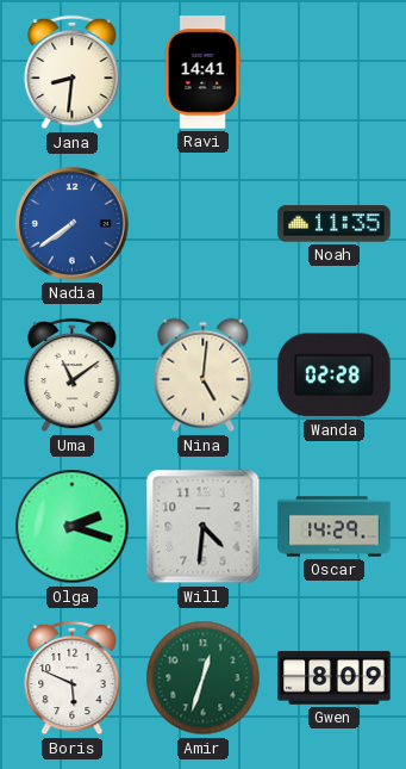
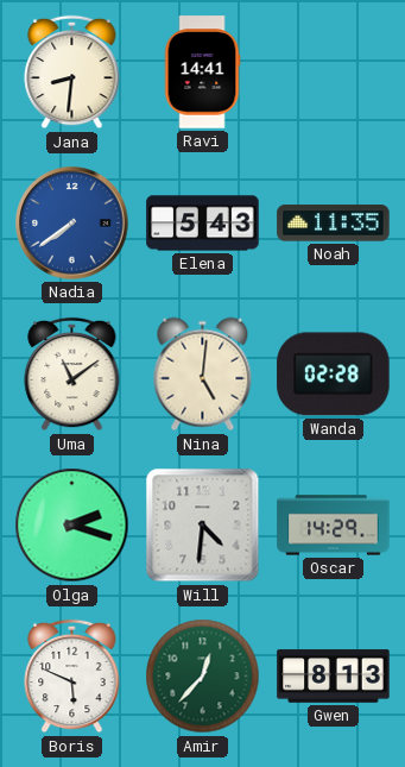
Elena: none -> 5:43 (203, 224)
Amir: 12:33 -> 12:37 (203, 677)
Gwen: 8:09 -> 8:13 (334, 677)
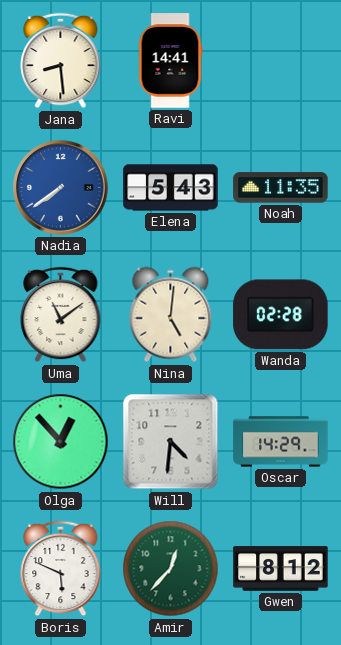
Jana: 8:31 -> 8:29 (61, 61)
Olga: 2:18 -> 12:53 (61, 442)
Gwen: 8:13 -> 8:12 (281, 569)
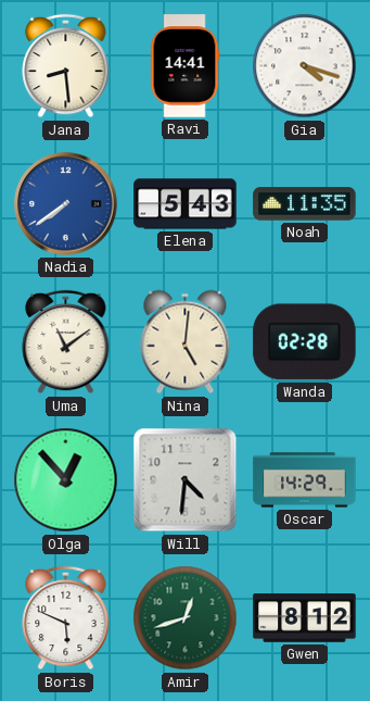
Gia: none -> 4:18 (305, 66)
Amir: 12:37 -> 12:42 (186, 618)
